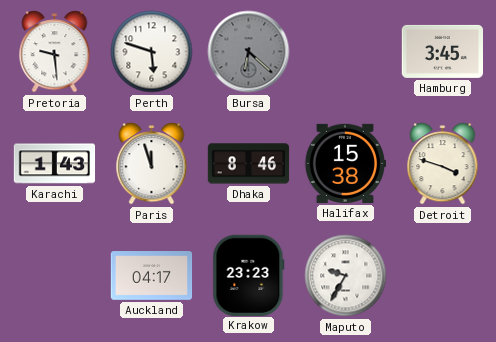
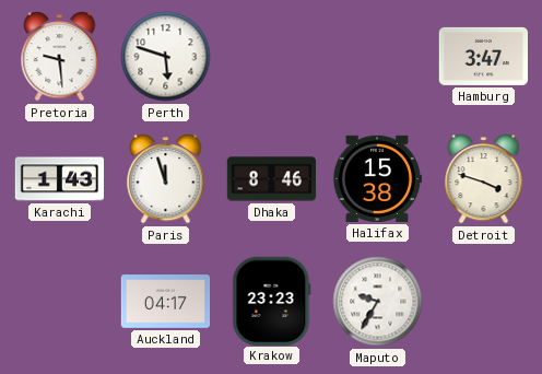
Bursa: 6:22 -> none (249, 52)
Hamburg: 3:45 -> 3:47 (483, 56)
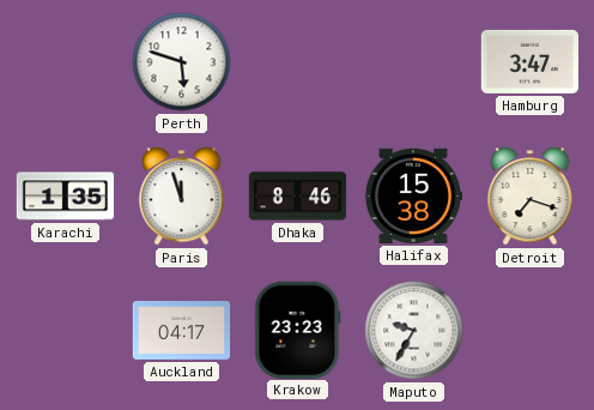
Pretoria: 9:29 -> none (60, 57)
Karachi: 1:43 -> 1:35 (66, 197)
Detroit: 3:48 -> 7:18 (531, 197)
